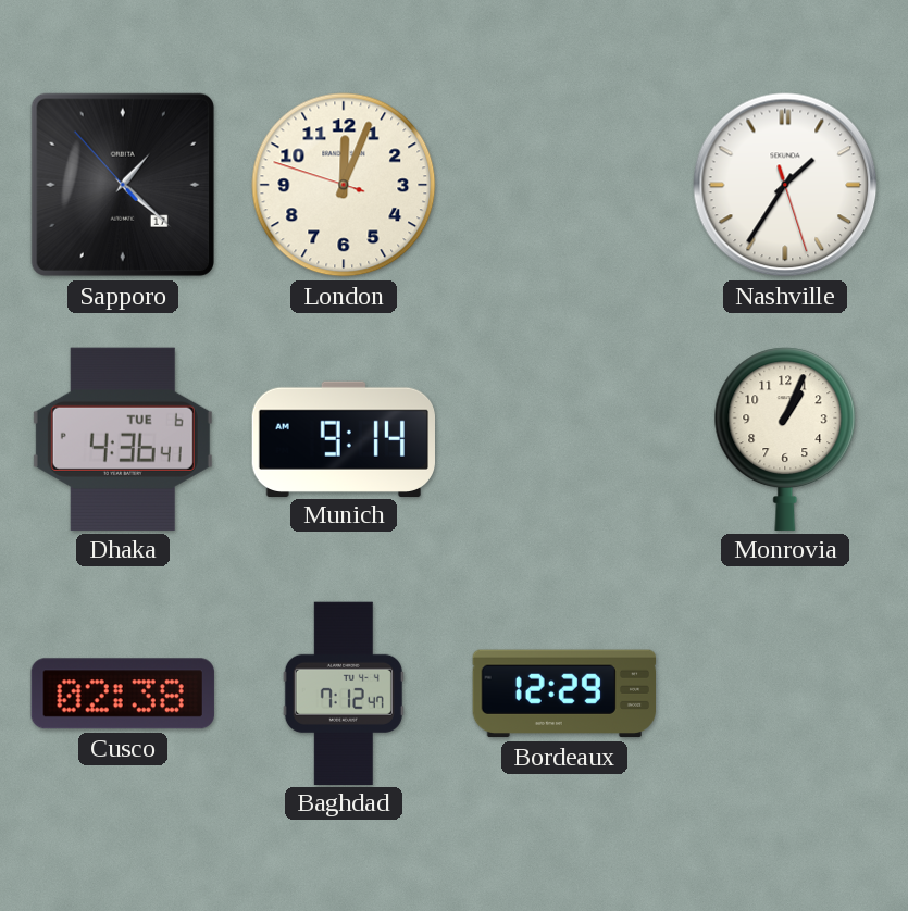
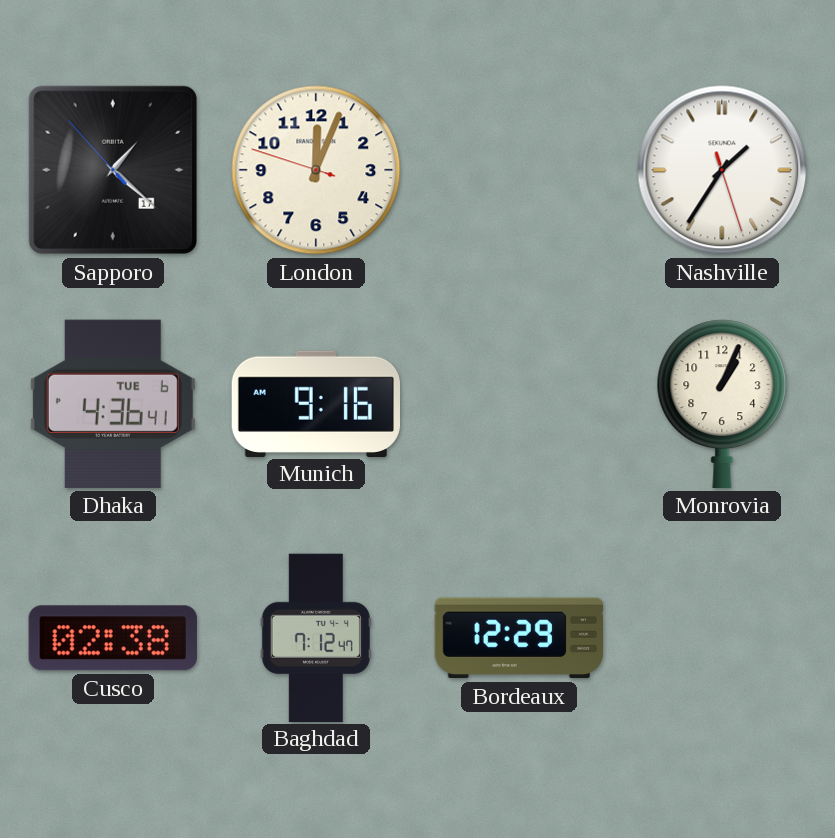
Munich: 9:14 -> 9:16 (315, 403)
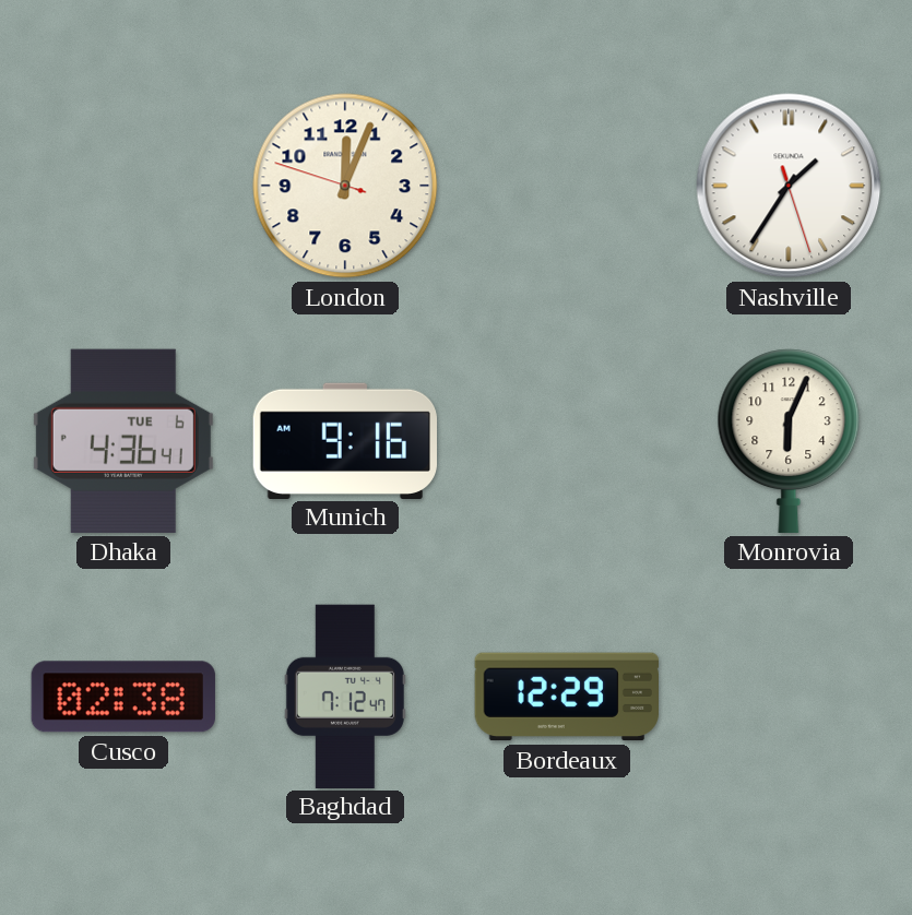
Sapporo: 1:21 -> none (113, 170)
Monrovia: 1:04 -> 6:04 (789, 441)
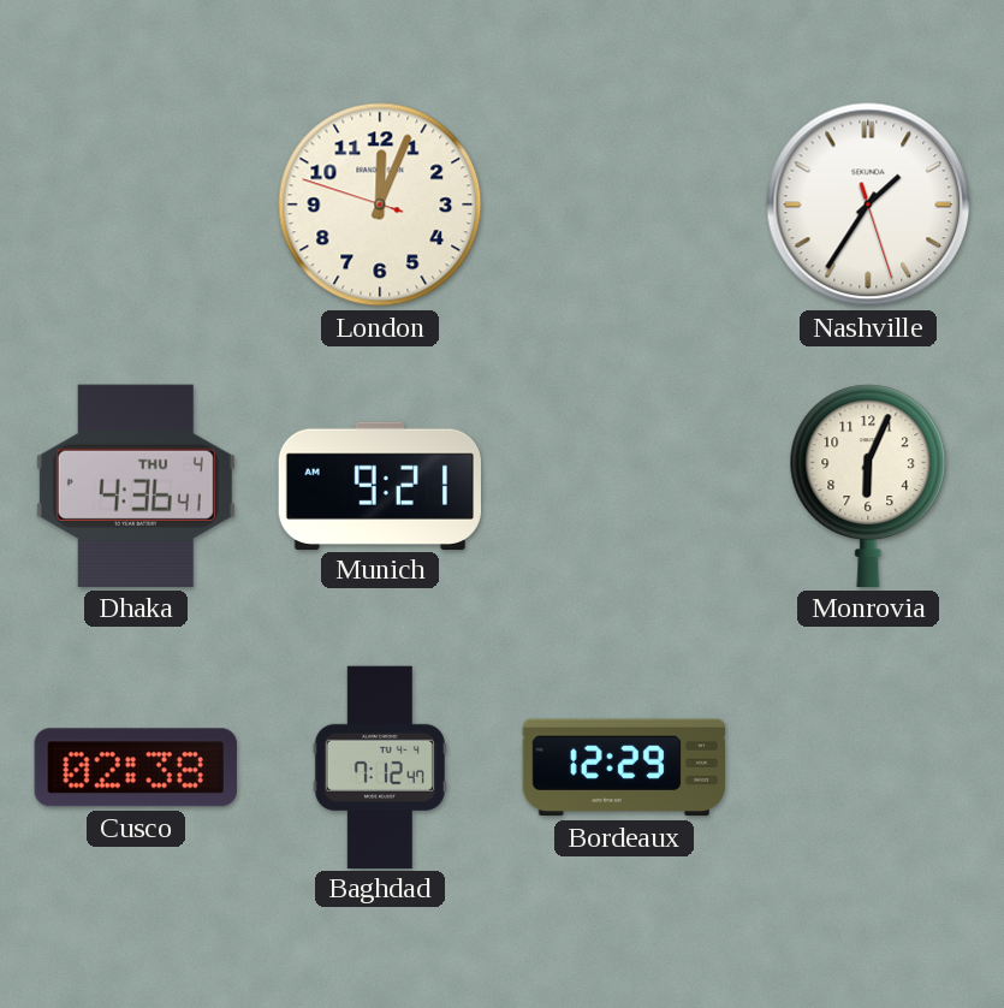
Dhaka date: TUE 6 -> THU 4 (136, 486)
Munich: 9:16 -> 9:21 (379, 485)
